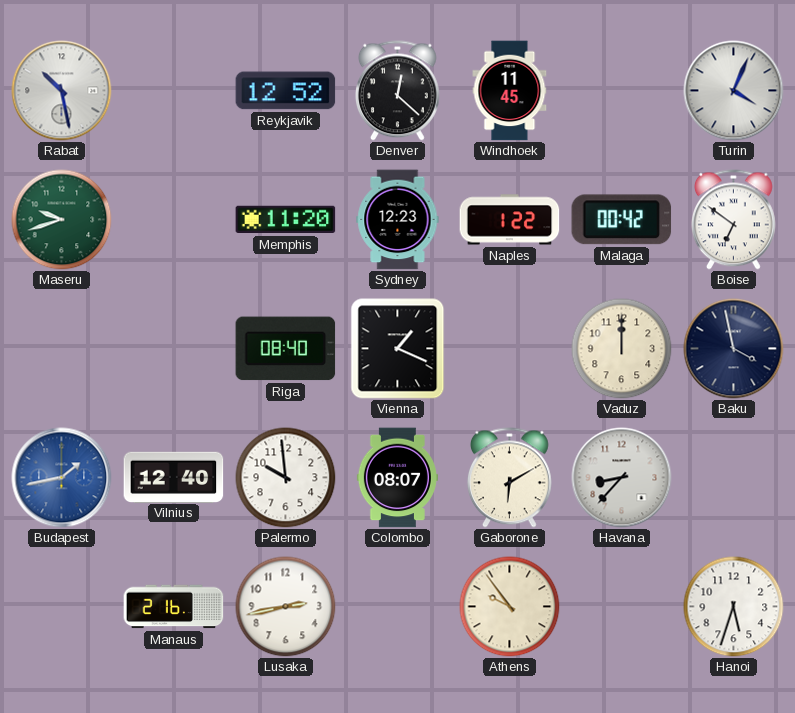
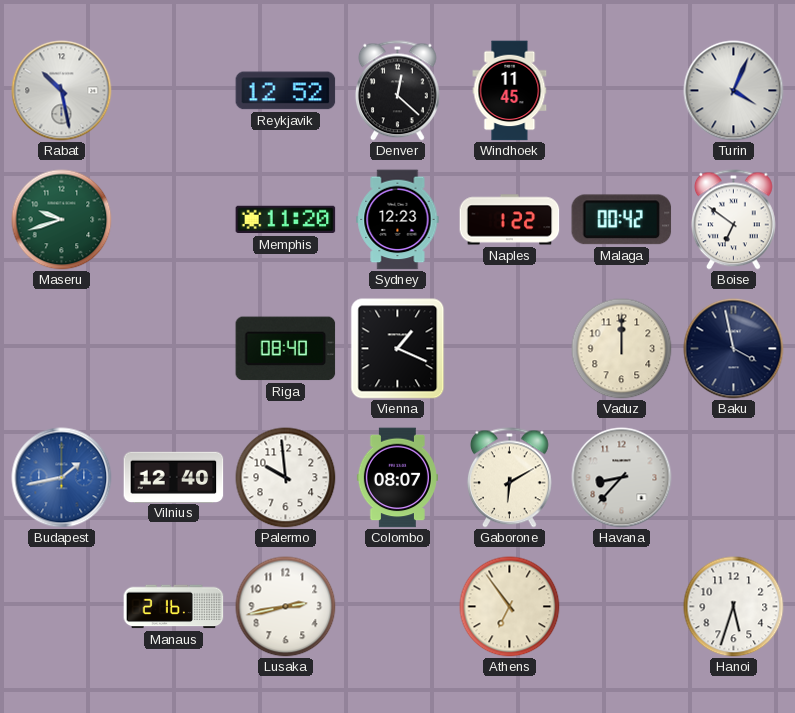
Athens: 9:54 -> 6:54 (510, 607)
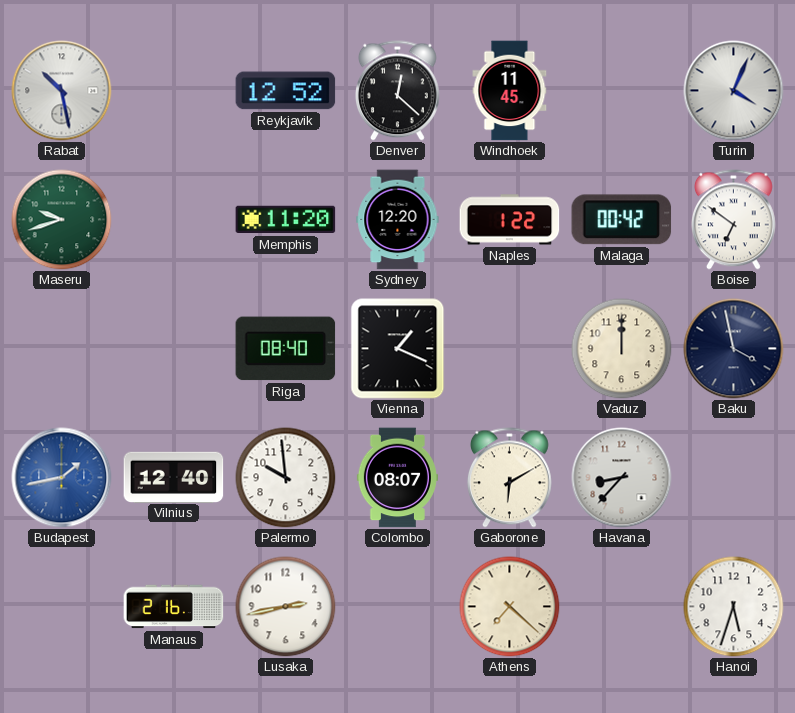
Sydney: 12:23 -> 12:20 (398, 220)
Athens: 6:54 -> 7:22 (510, 607)
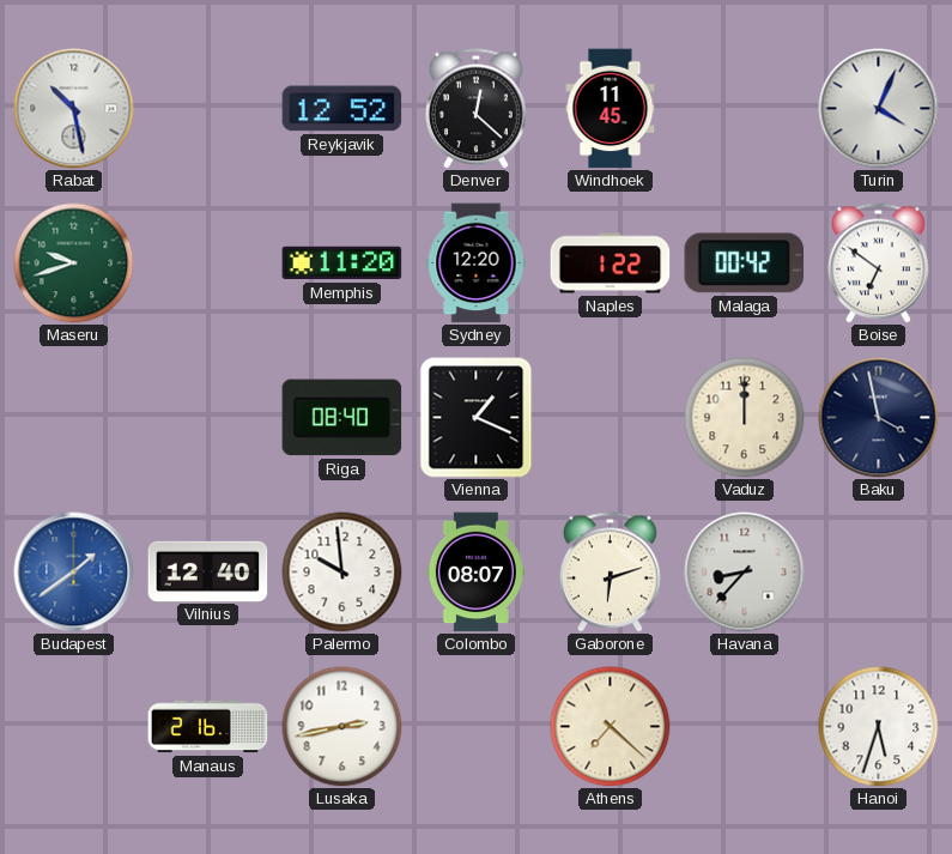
Budapest: 1:43 -> 1:39 (74, 573)
Gaborone: 6:10 -> 6:12 (610, 573)
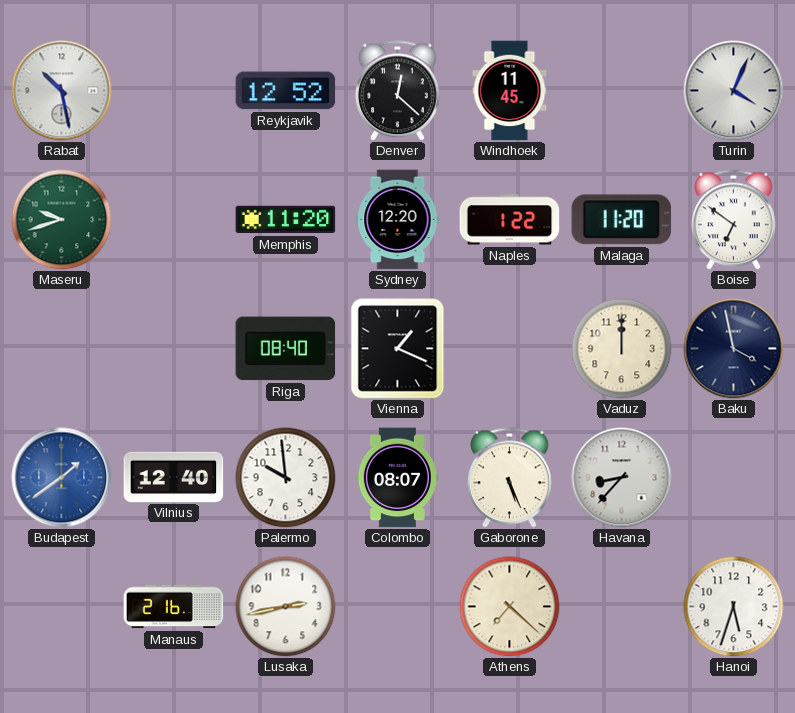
Malaga: 00:42 -> 11:20 (622, 220)
Gaborone: 6:12 -> 5:26 (509, 478)
